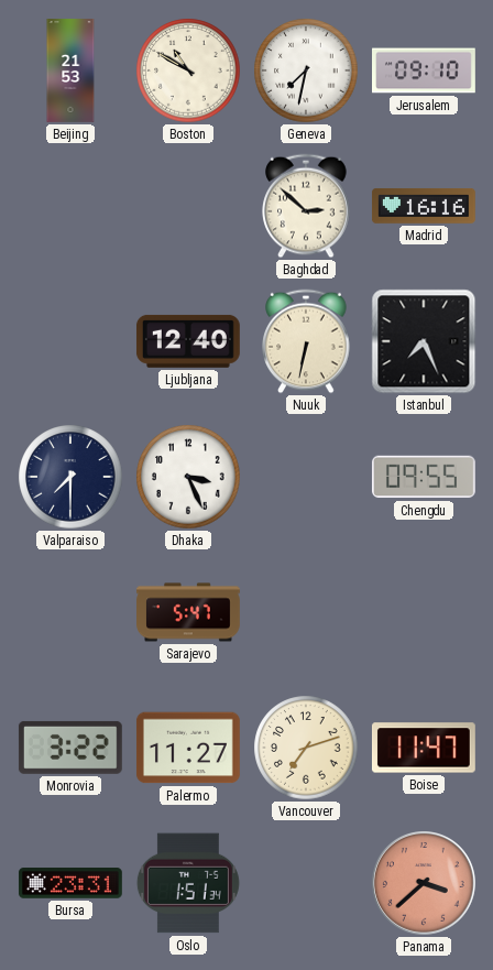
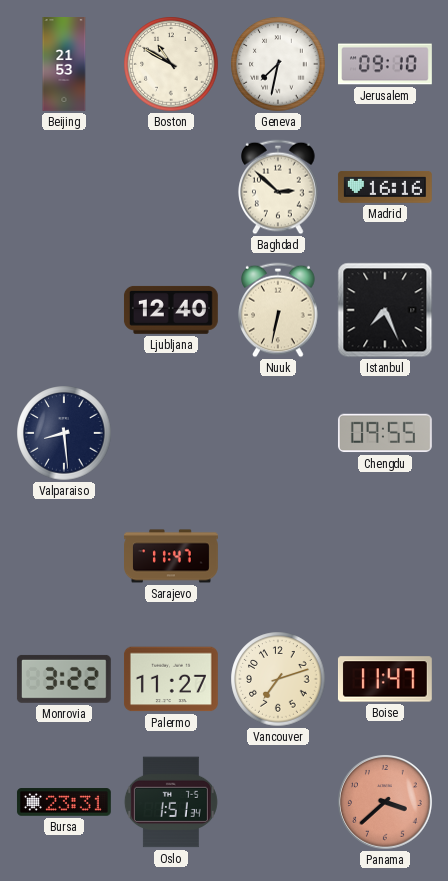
Valparaiso: 7:30 -> 8:29 (64, 433)
Dhaka: 3:26 -> none (188, 477)
Sarajevo: 5:47 -> 11:47 (172, 556)
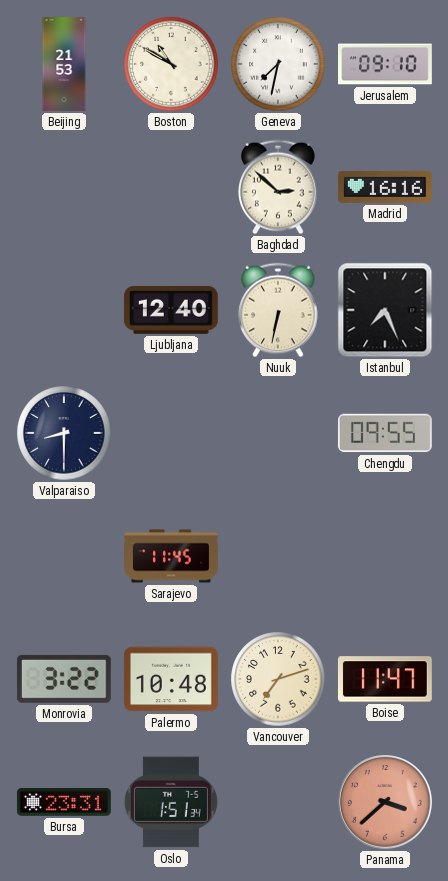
Valparaiso: 8:29 -> 8:30 (64, 433)
Sarajevo: 11:47 -> 11:45 (172, 556)
Palermo: 11:27 -> 10:48 (171, 679)
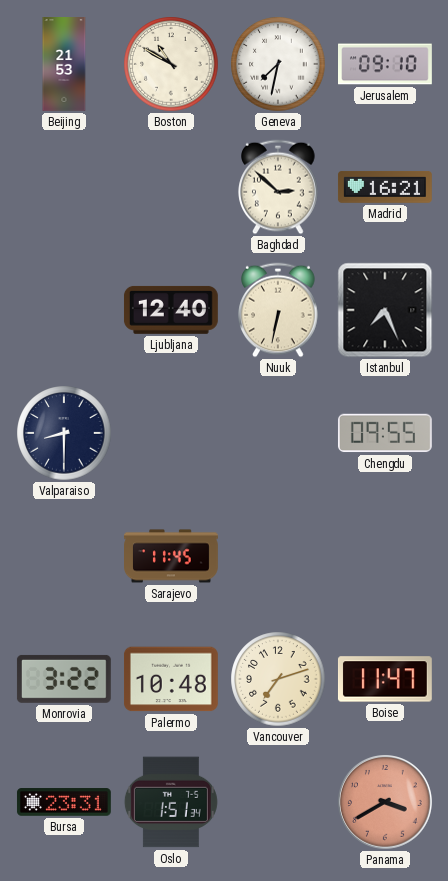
Madrid: 16:16 -> 16:21 (385, 187)
Panama: 3:38 -> 3:40 (386, 803)
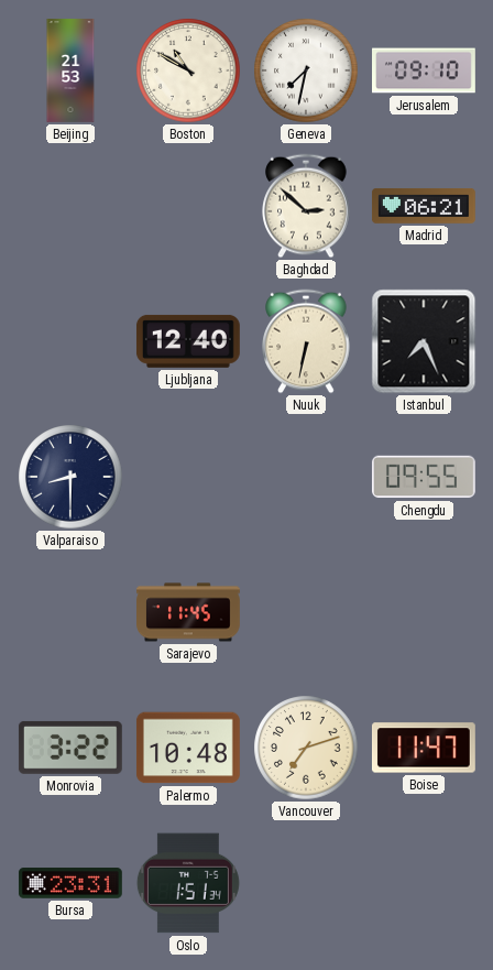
Madrid: 16:21 -> 06:21 (424, 206)
Panama: 3:40 -> none (386, 803)
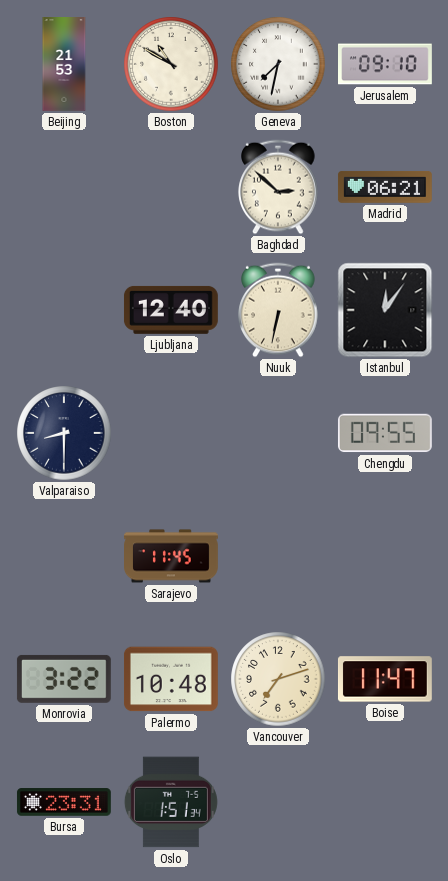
Istanbul: 7:26 -> 12:06 (385, 310)
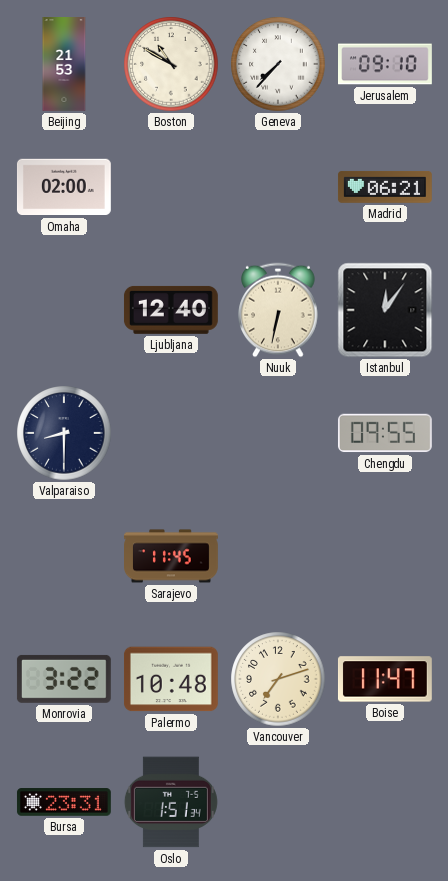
Geneva: 7:32 -> 7:37 (278, 64)
Omaha: none -> 02:00 (64, 187)
Baghdad: 2:52 -> none (278, 187)
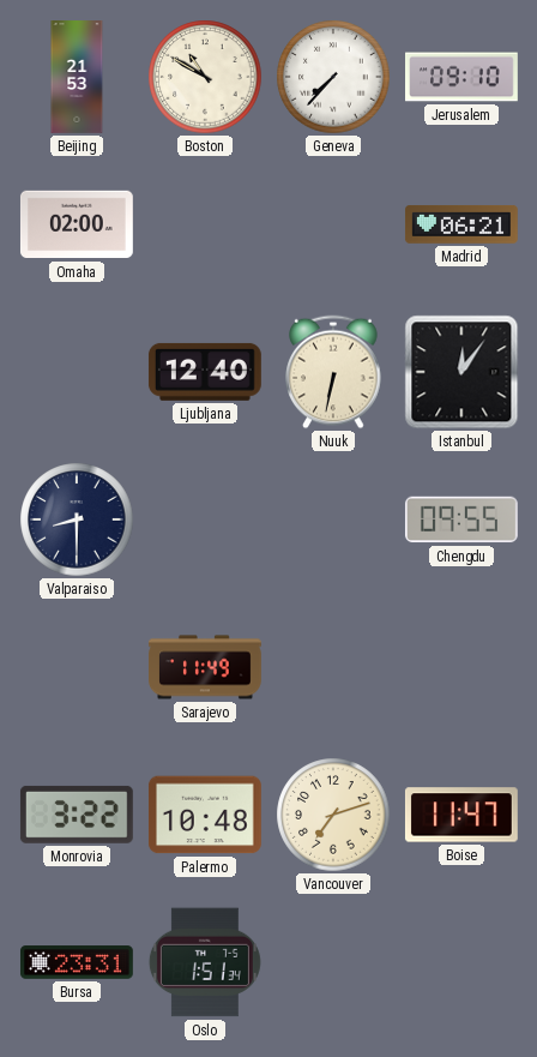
Sarajevo: 11:45 -> 11:49 (206, 667)
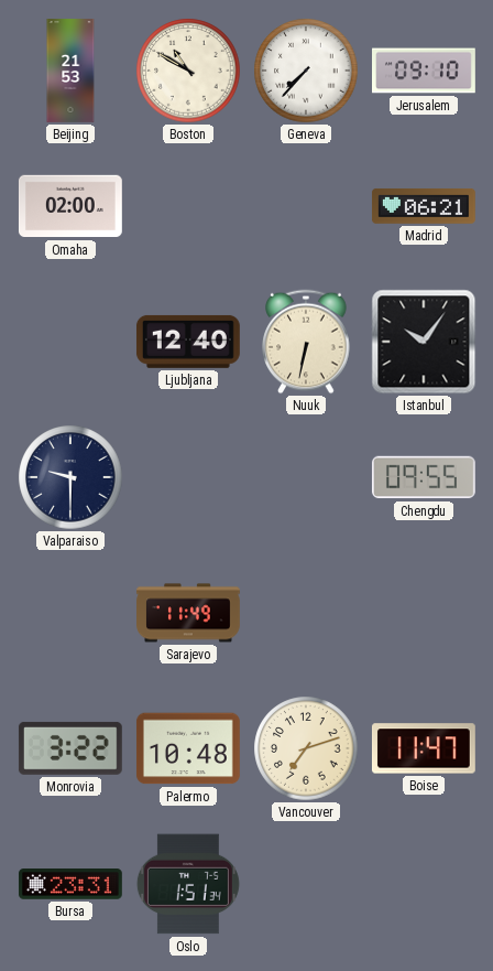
Istanbul: 12:06 -> 10:06 (424, 342)
Valparaiso: 8:30 -> 9:30 (70, 477)
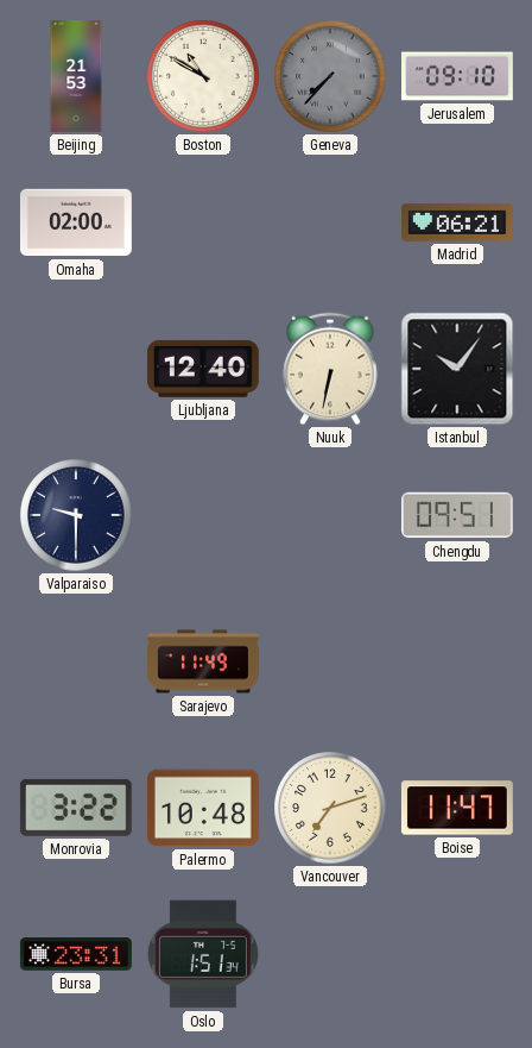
Geneva dial: white -> grey (330, 76)
Chengdu: 09:55 -> 09:51 (457, 515)
